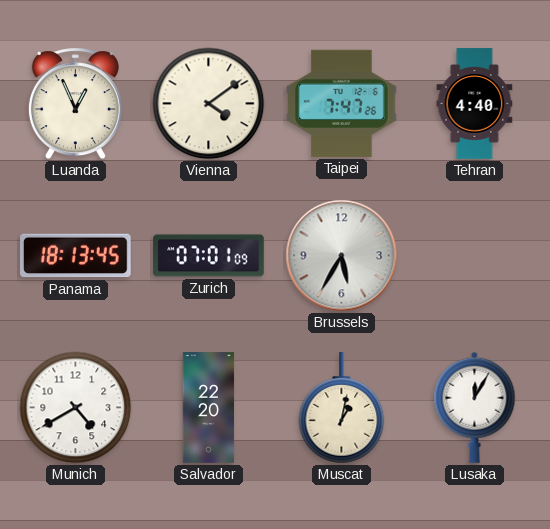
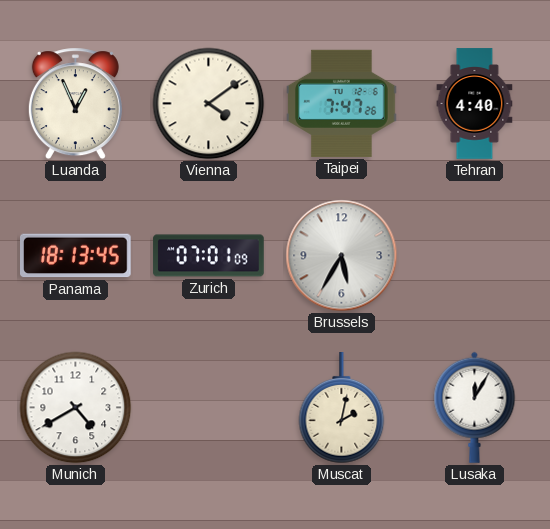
Salvador: 22:20 -> none (209, 408)
Muscat: 1:02 -> 2:02 (342, 408)
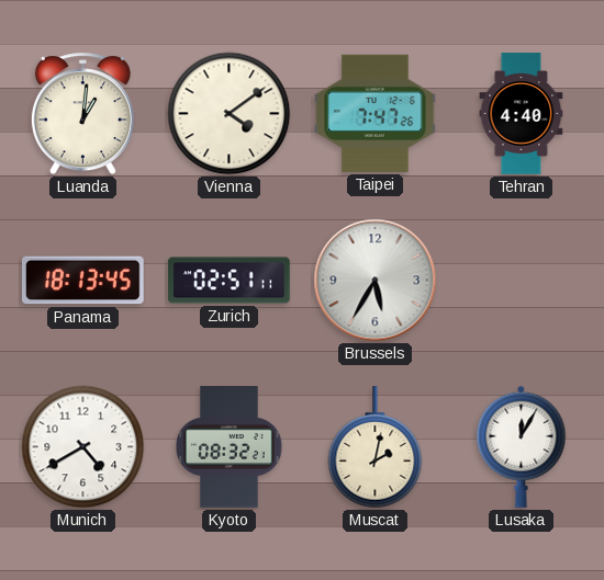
Luanda: 12:56 -> 1:01 (82, 114)
Zurich: 07:01 -> 02:51 (230, 281)
Kyoto: none -> 08:32 (230, 447)
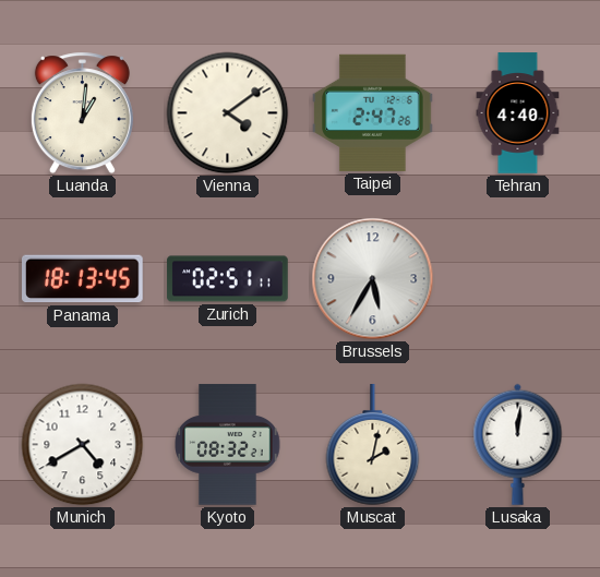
Taipei: 7:47 -> 2:47 (373, 112)
Lusaka: 12:05 -> 12:01 (518, 444)
